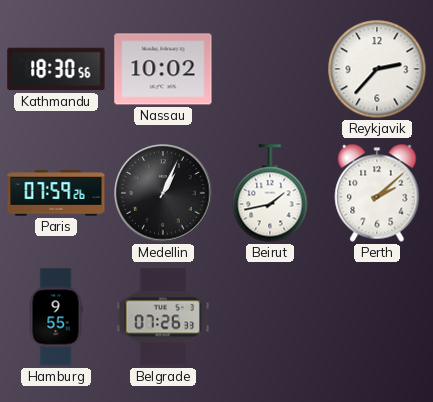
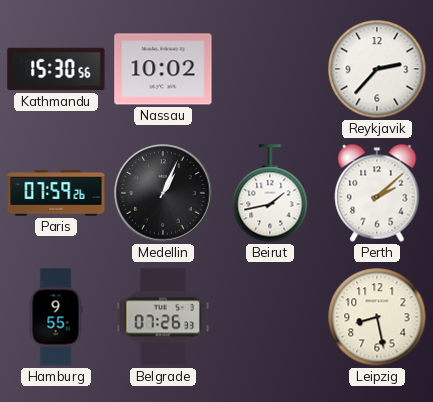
Kathmandu: 18:30 -> 15:30 (56, 69)
Leipzig: none -> 8:28 (377, 317)
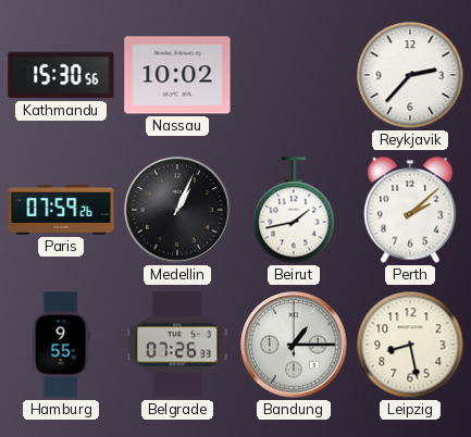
Bandung: none -> 1:15 (294, 345)
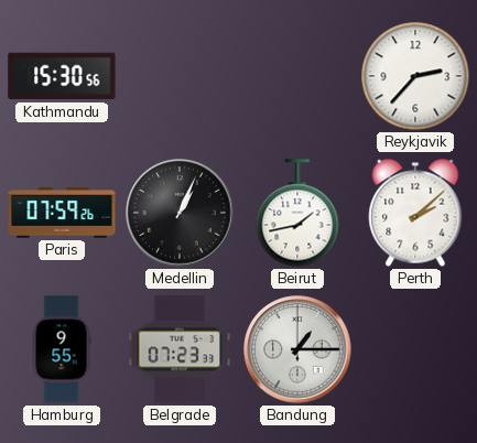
Nassau: 10:02 -> none (177, 75)
Belgrade: 07:26 -> 07:23 (180, 349)
Leipzig: 8:28 -> none (410, 345)
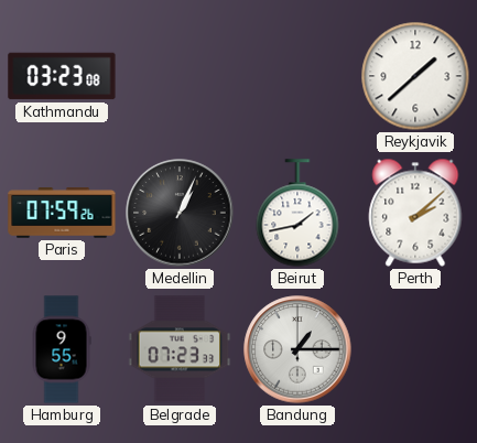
Kathmandu: 15:30 -> 03:23 (62, 76)
Reykjavik: 2:37 -> 1:38 (415, 76)
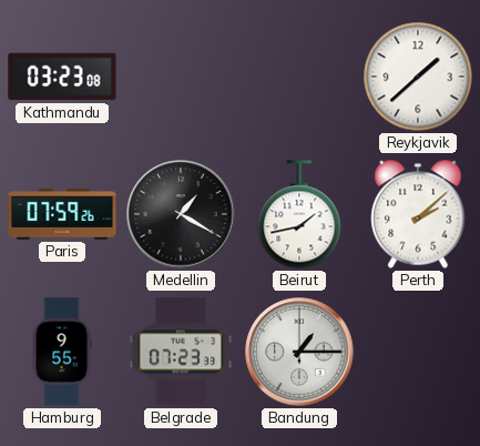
Medellin: 1:04 -> 1:20 (181, 214)
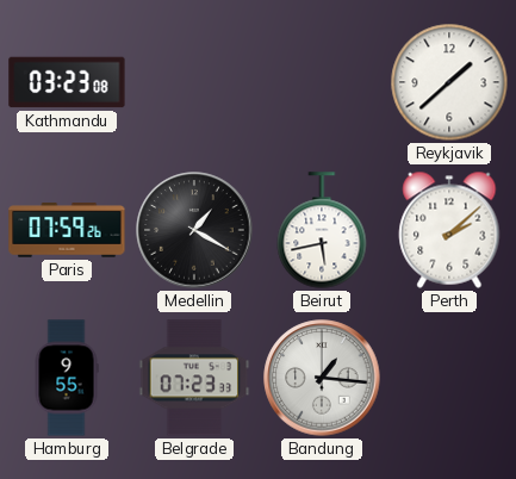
Beirut: 1:43 -> 5:43 (322, 230)
Bandung: 1:15 -> 1:16 (322, 378)
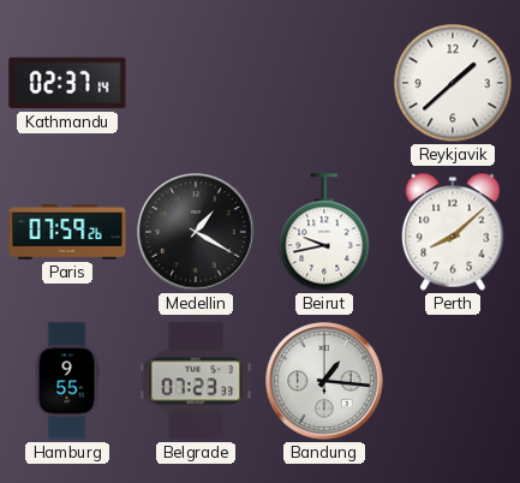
Kathmandu: 03:23 -> 02:37 (67, 83)
Beirut: 5:43 -> 9:43 (324, 232)
Perth: 2:08 -> 8:08 (453, 232)
